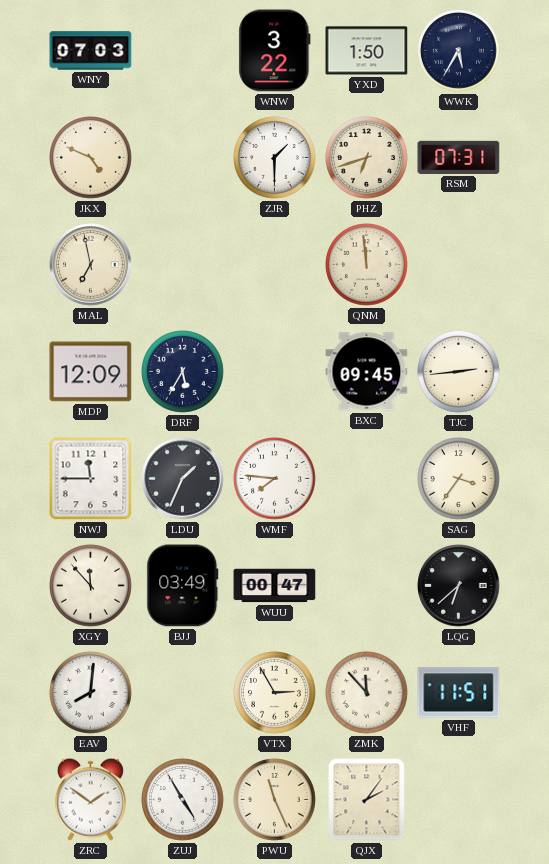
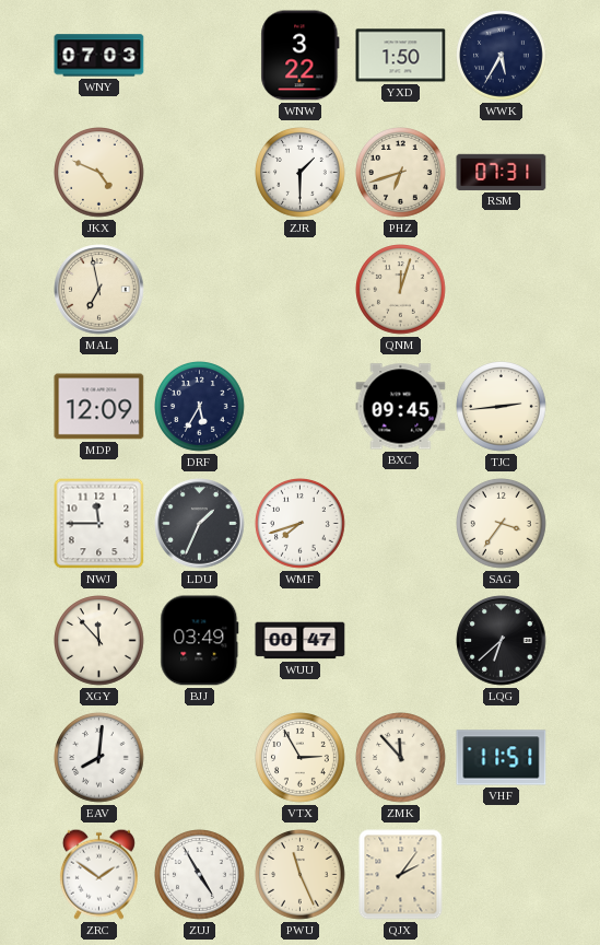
QNM: 11:59 -> 12:03 (401, 290)
WMF: 7:46 -> 7:42 (301, 524)
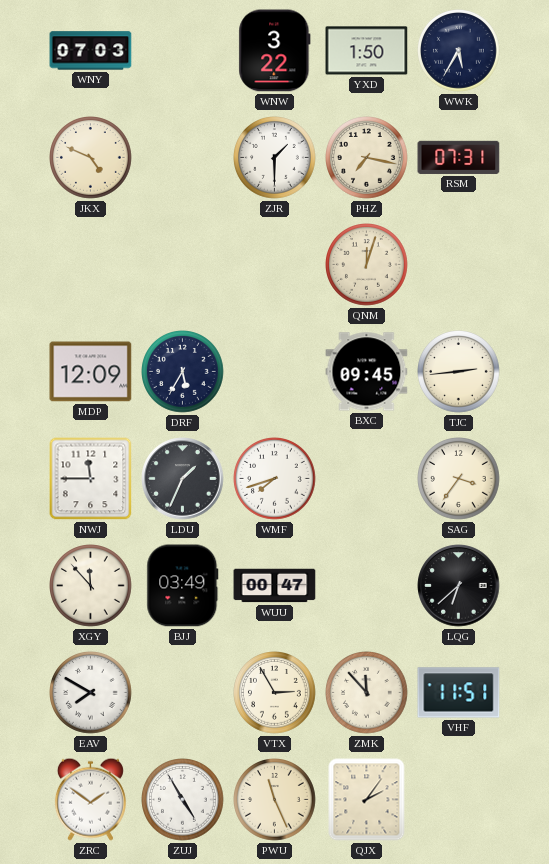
PHZ: 6:42 -> 7:17 (367, 158)
MAL: 6:58 -> none (99, 290)
EAV: 8:01 -> 7:50 (91, 693)
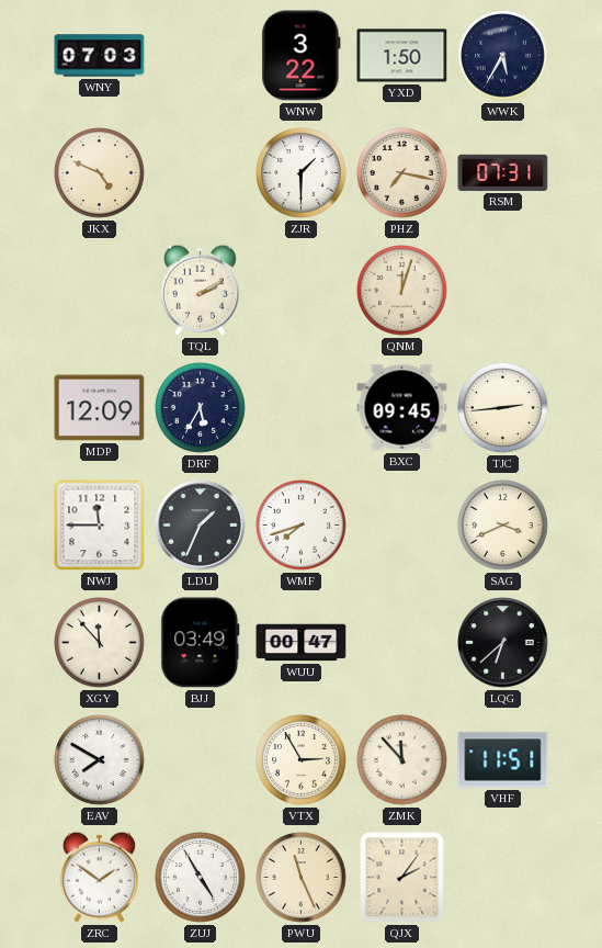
TQL: none -> 2:10 (200, 290)
SAG: 3:36 -> 3:41 (503, 526)
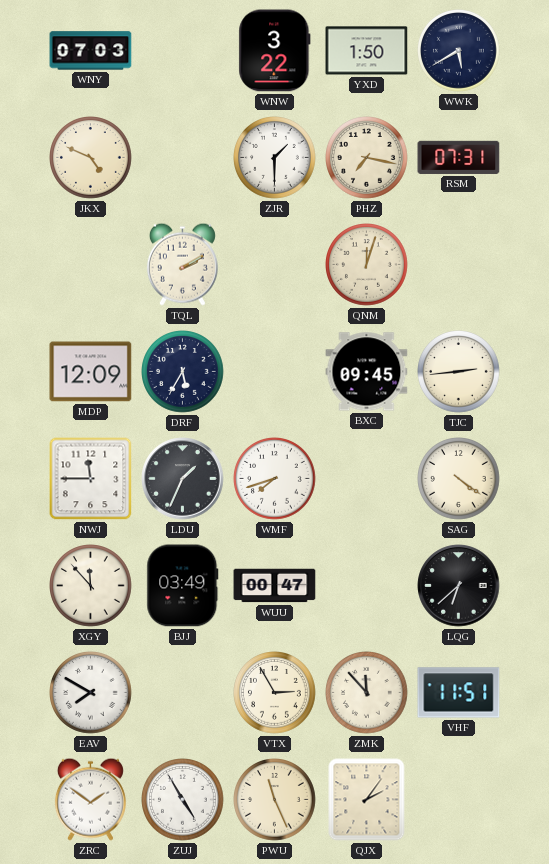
WWK: 5:35 -> 5:40 (459, 51)
SAG: 3:41 -> 4:21 (459, 479)
